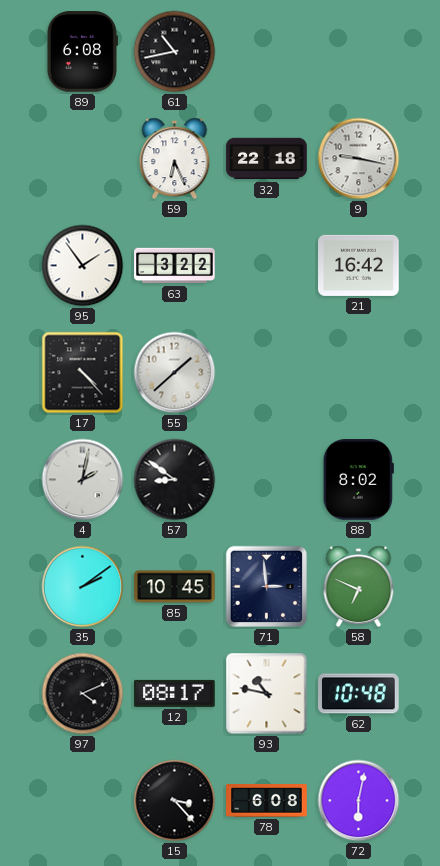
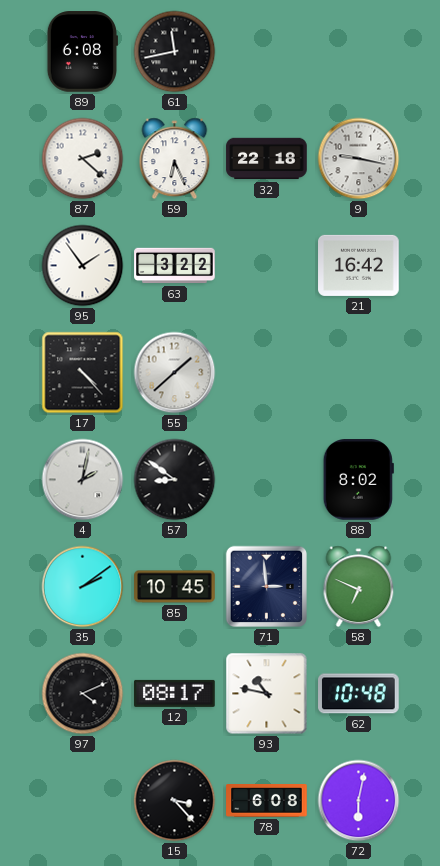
61: 10:43 -> 11:43 (175, 52)
87: none -> 2:22 (83, 159)
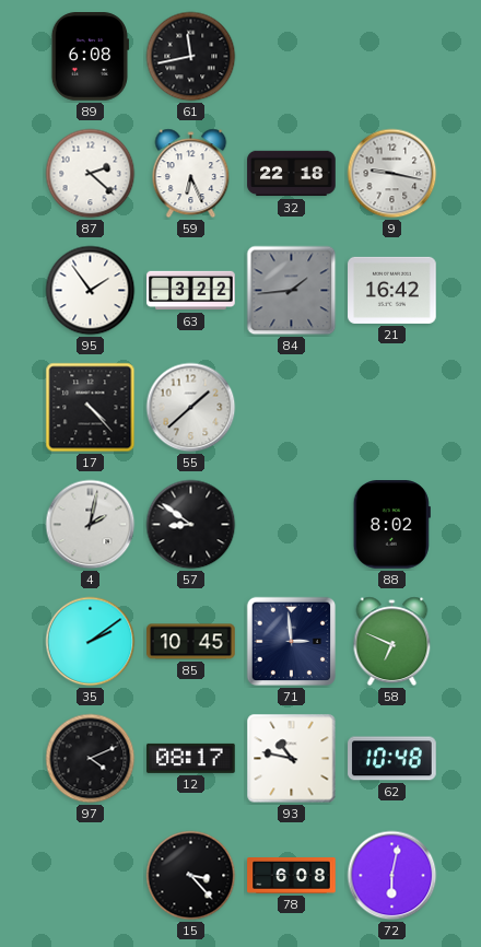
84: none -> 1:44 (292, 291)
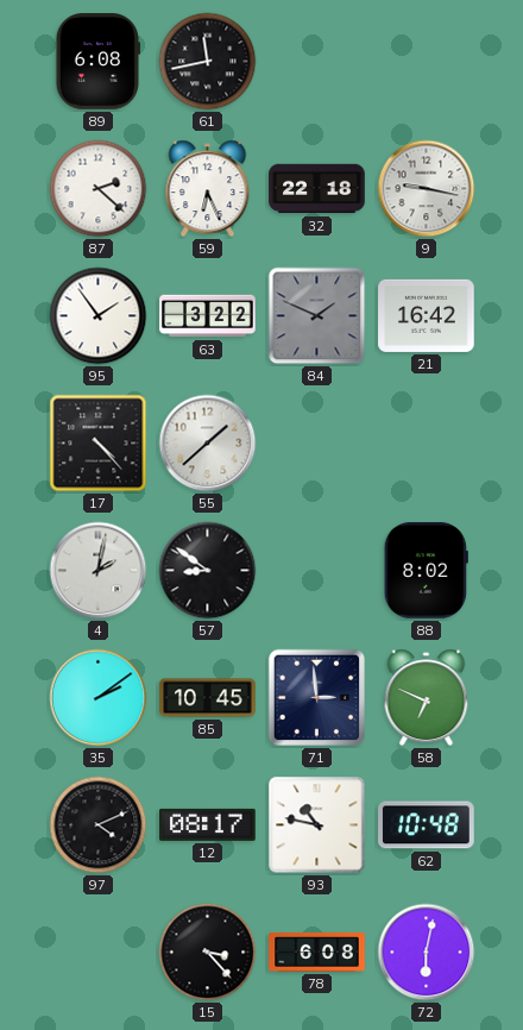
84: 1:44 -> 1:49 (317, 316)
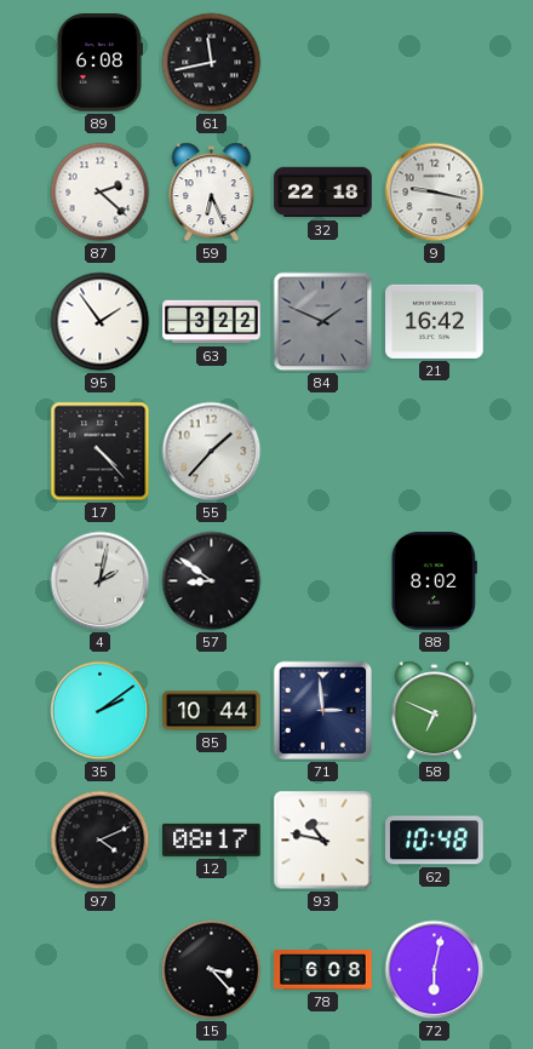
55: 1:38 -> 1:37 (212, 452)
85: 10:45 -> 10:44 (212, 711)
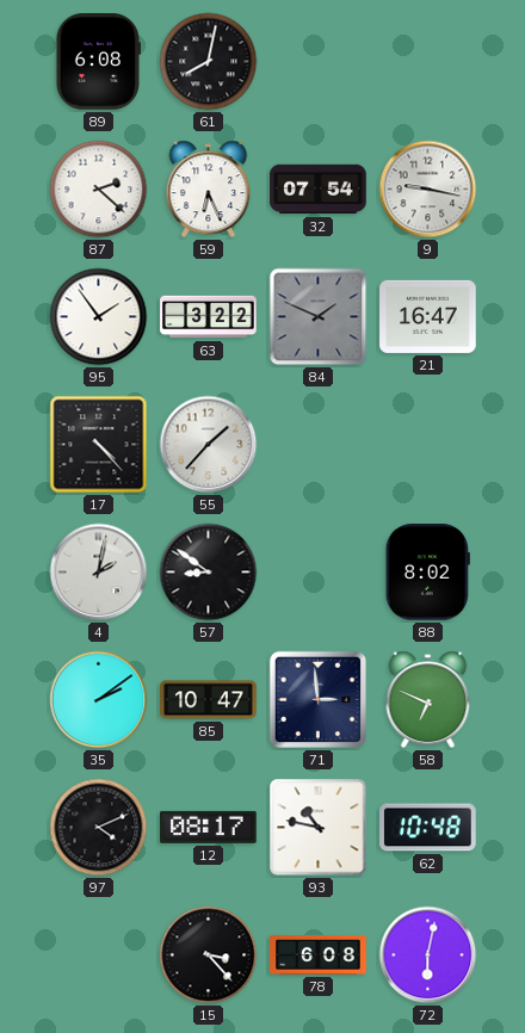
61: 11:43 -> 8:02 (209, 62)
32: 22:18 -> 07:54 (319, 190)
21: 16:42 -> 16:47 (428, 316)
85: 10:44 -> 10:47 (209, 700)
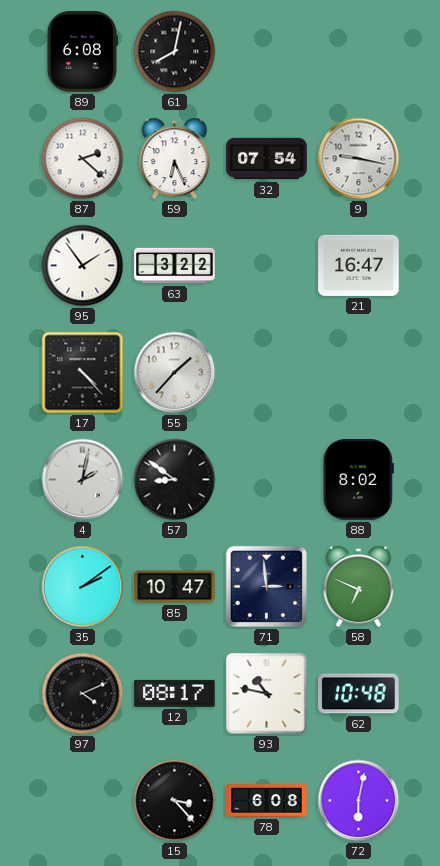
84: 1:49 -> none (319, 317)
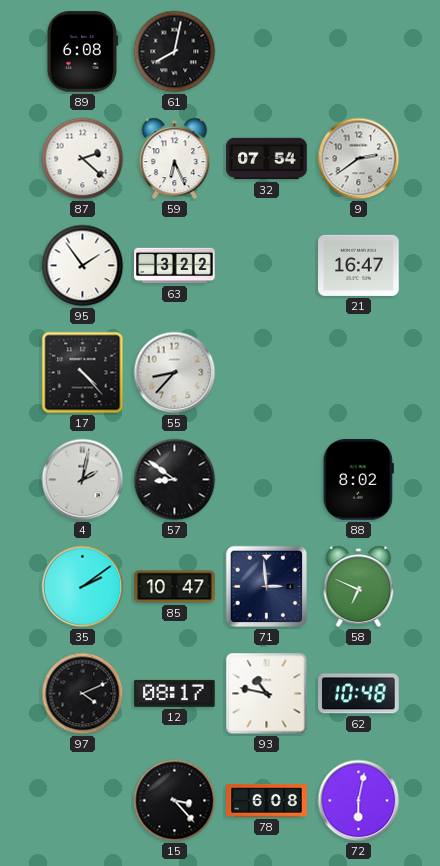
9: 9:17 -> 2:39 (359, 159)
55: 1:37 -> 8:37 (175, 373)
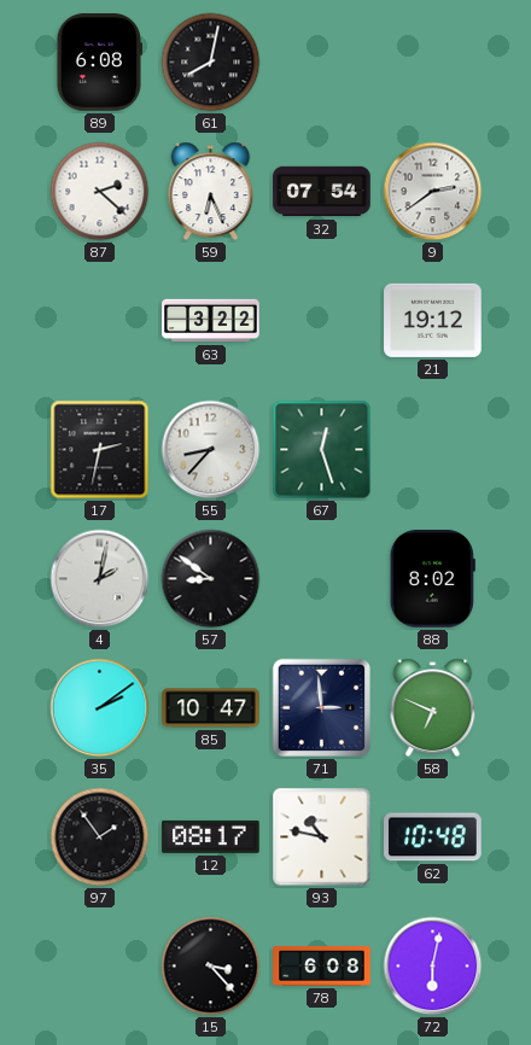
95: 1:54 -> none (83, 266)
21: 16:47 -> 19:12 (433, 320)
17: 4:23 -> 2:32 (100, 450)
67: none -> 12:27 (322, 450)
97: 4:11 -> 1:54 (100, 837)
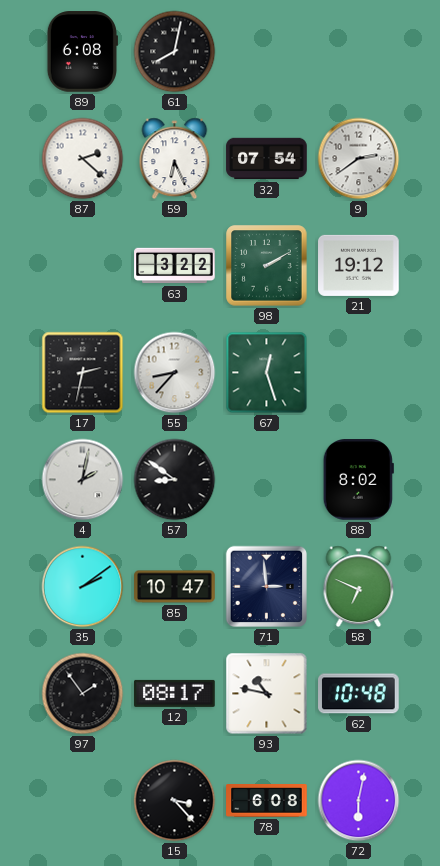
98: none -> 2:10 (267, 266)
